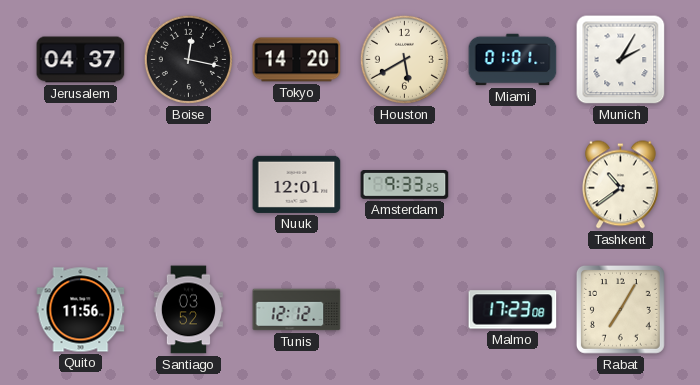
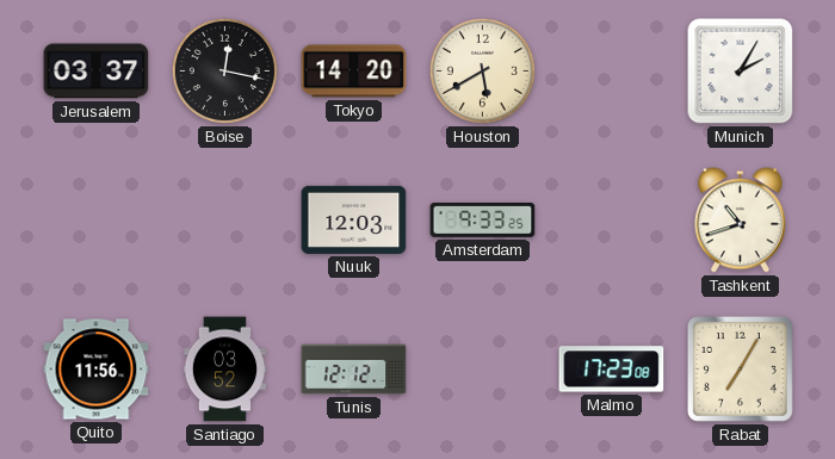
Jerusalem: 04:37 -> 03:37 (97, 72)
Miami: 01:01 -> none (513, 60)
Nuuk: 12:01 -> 12:03 (354, 219)
Tashkent: 10:39 -> 10:42 (740, 221)
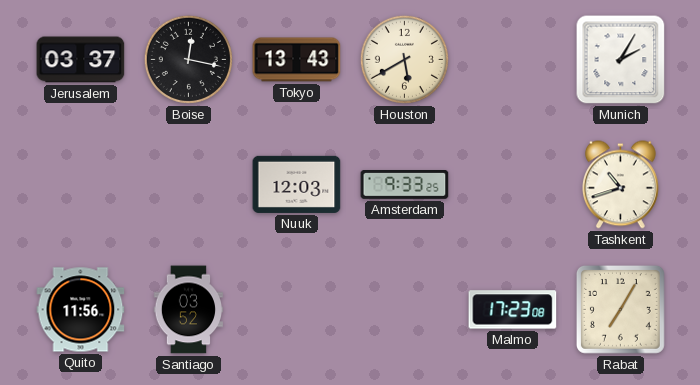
Tokyo: 14:20 -> 13:43 (297, 60)
Tunis: 12:12 -> none (354, 370)
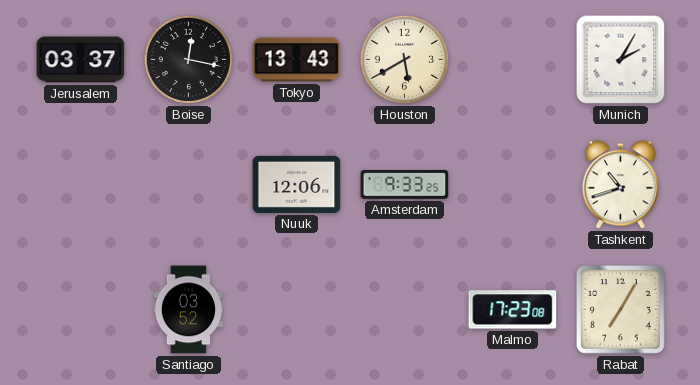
Nuuk: 12:03 -> 12:06 (297, 184)
Quito: 11:56 -> none (81, 310)
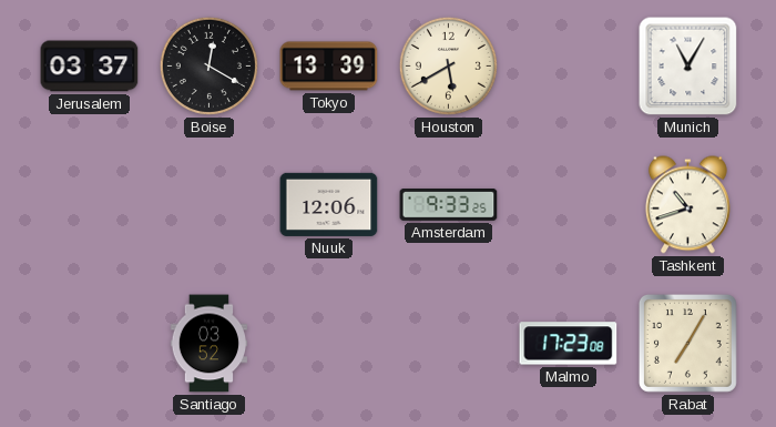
Boise: 12:17 -> 12:20 (208, 65)
Tokyo: 13:43 -> 13:39 (329, 67)
Munich: 2:05 -> 11:05 (688, 67)
